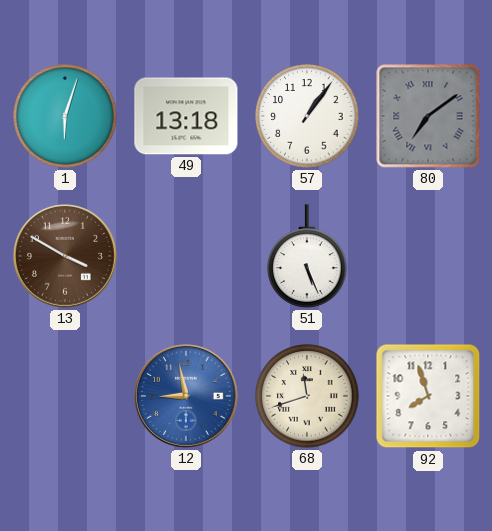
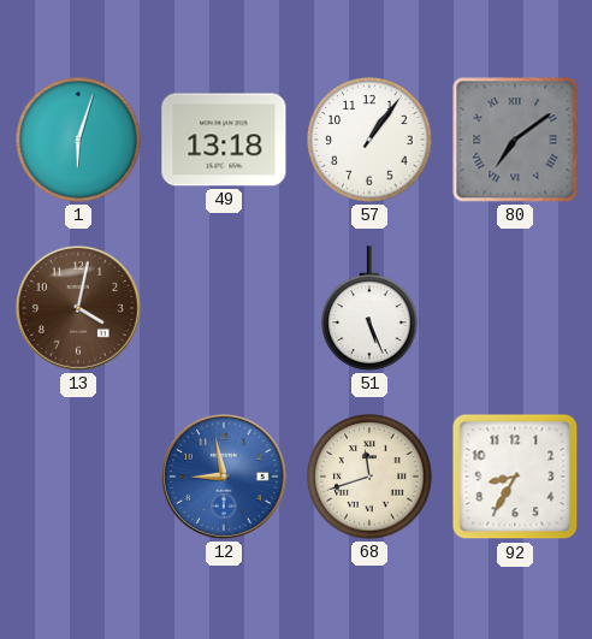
13: 3:50 -> 4:02 (78, 308)
92: 7:57 -> 8:35 (515, 477)
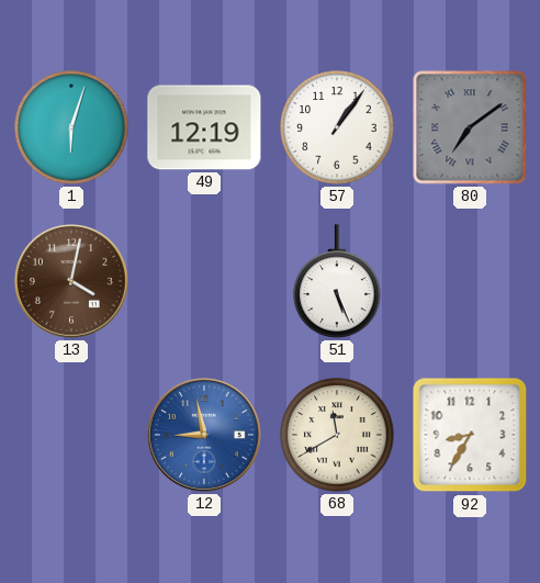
49: 13:18 -> 12:19 (204, 127)
68: 11:42 -> 11:40 (337, 435)
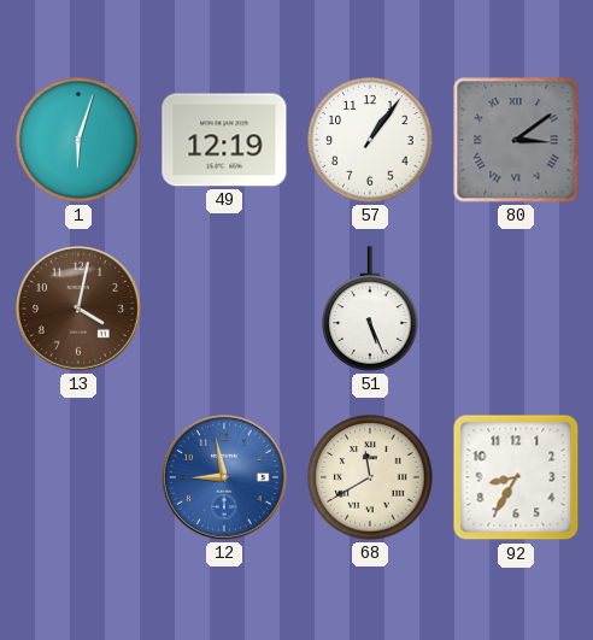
80: 7:09 -> 3:09 (516, 140)
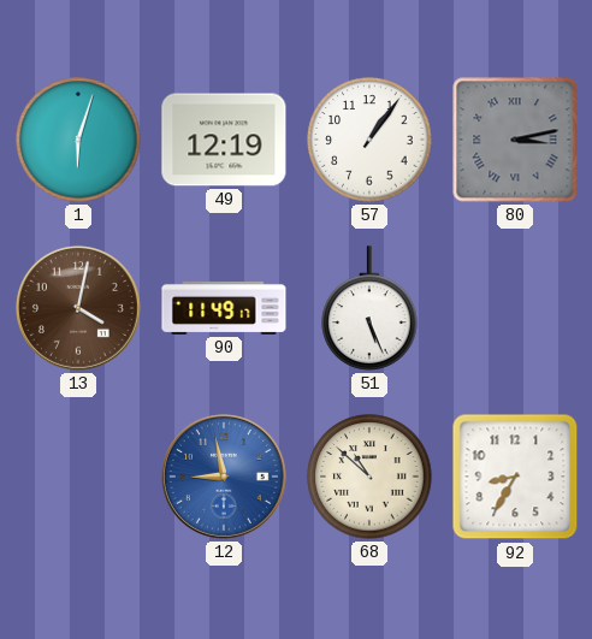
80: 3:09 -> 3:13 (515, 140)
90: none -> 11:49 (224, 308)
68: 11:40 -> 10:52 (369, 477)
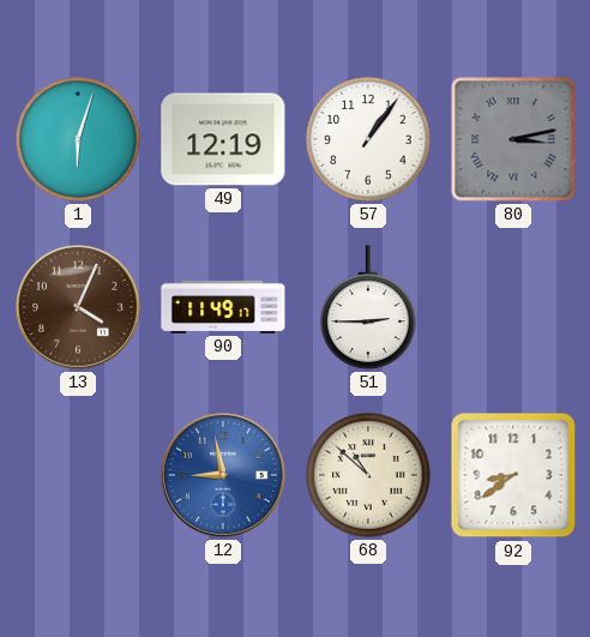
13: 4:02 -> 4:04 (78, 307)
51: 5:26 -> 2:45 (368, 307)
92: 8:35 -> 8:39 (513, 475)
